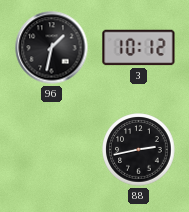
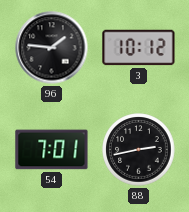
96: 1:32 -> 1:46 (52, 48)
54: none -> 7:01 (52, 150)
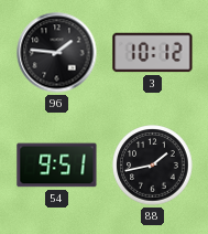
54: 7:01 -> 9:51 (57, 166)
88: 2:43 -> 1:43 (153, 166)
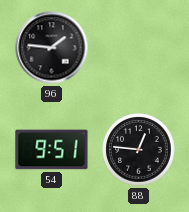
3: 10:12 -> none (153, 53)
88: 1:43 -> 12:46 (139, 150)
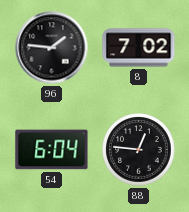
8: none -> 7:02 (139, 48)
54: 9:51 -> 6:04 (52, 150)
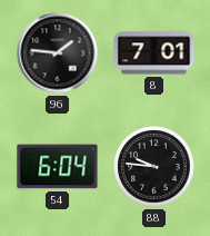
8: 7:02 -> 7:01 (154, 53)
88: 12:46 -> 9:46 (154, 167)
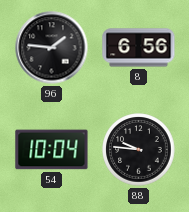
8: 7:01 -> 6:56 (139, 48)
54: 6:04 -> 10:04 (52, 150)
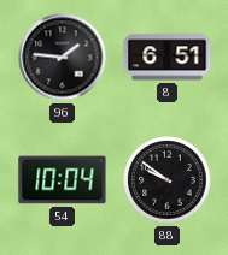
8: 6:56 -> 6:51 (168, 58)
88: 9:46 -> 9:51 (168, 180)
